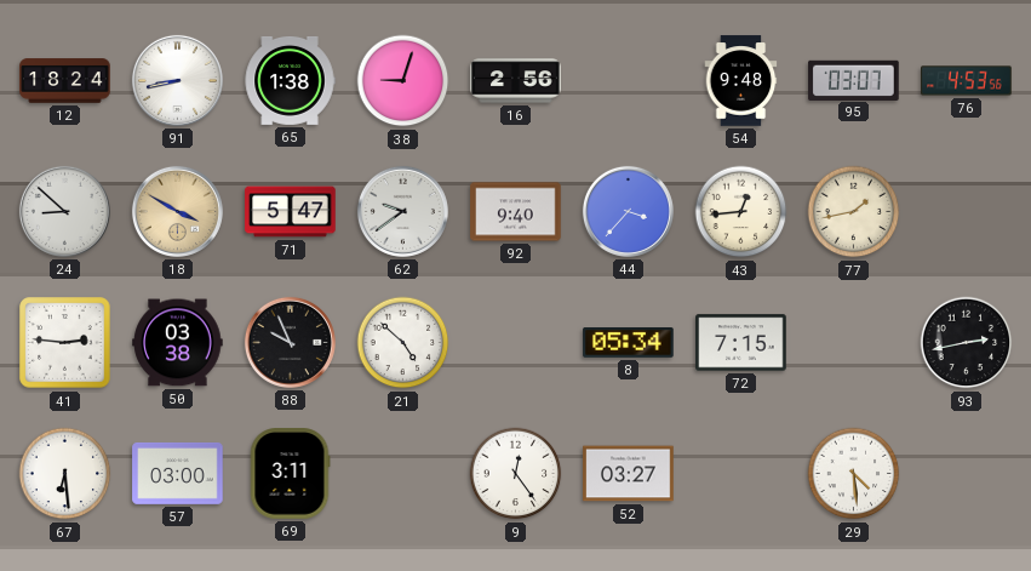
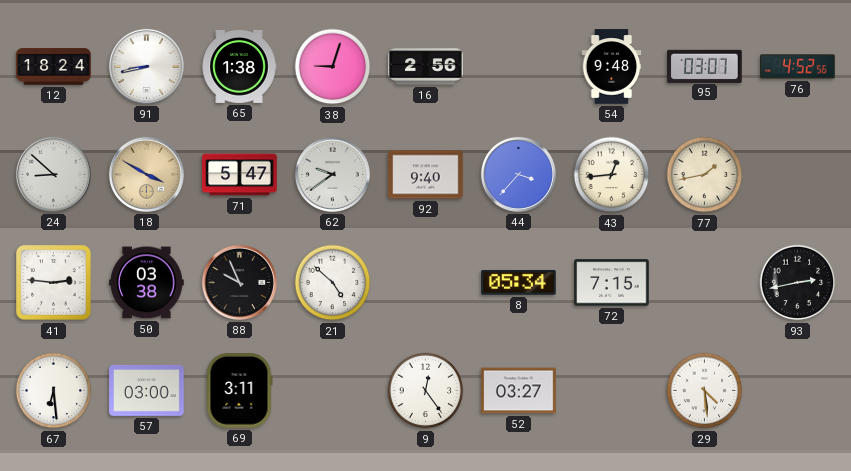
76: 4:53 -> 4:52 (798, 67)
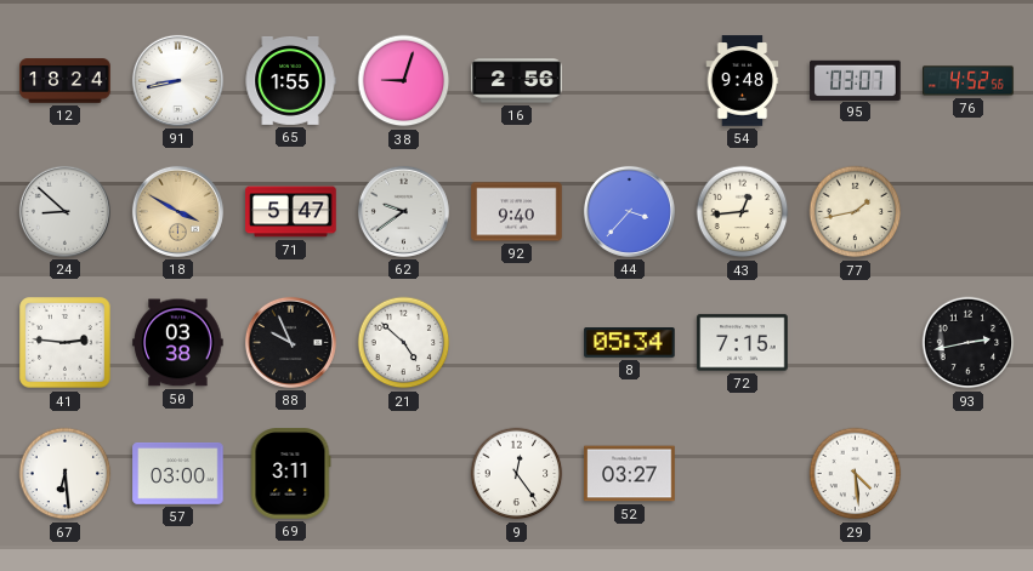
65: 1:38 -> 1:55 (290, 80)
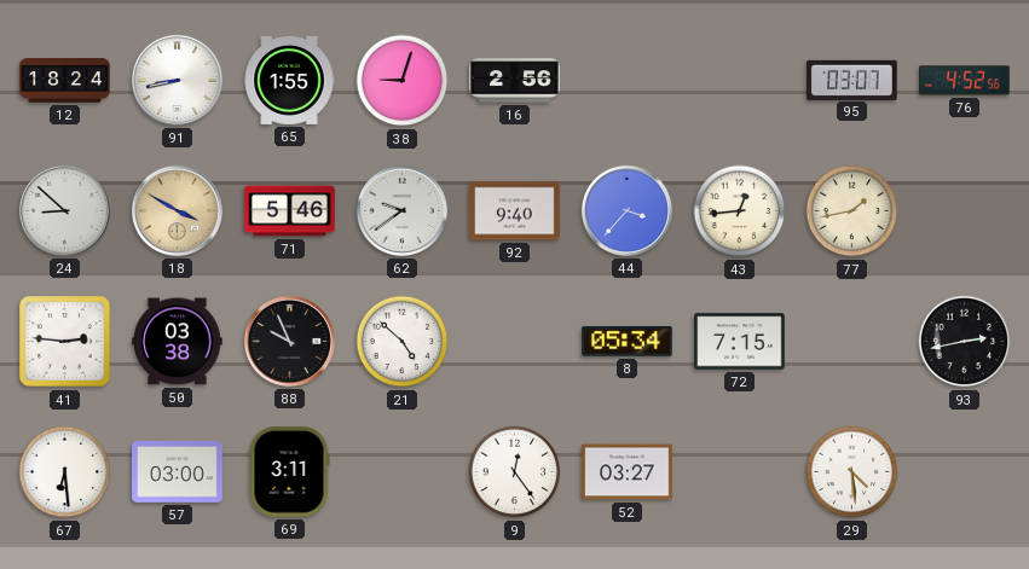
54: 9:48 -> none (743, 81)
71: 5:47 -> 5:46 (290, 211)
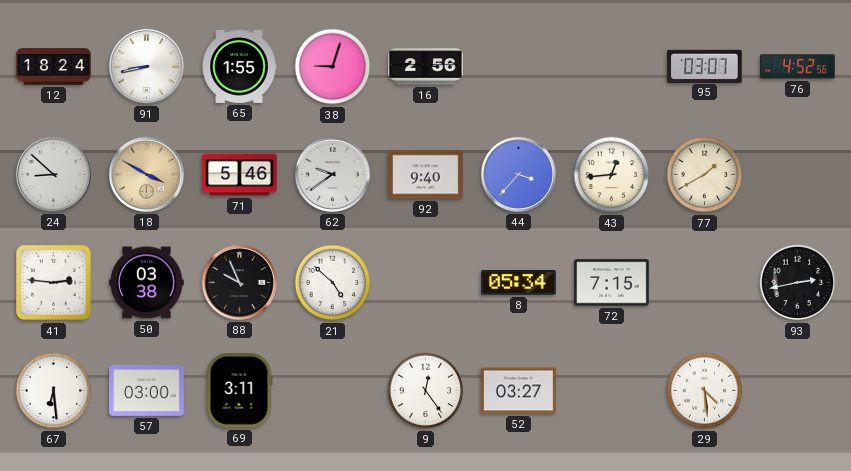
77: 1:43 -> 1:40 (705, 175)
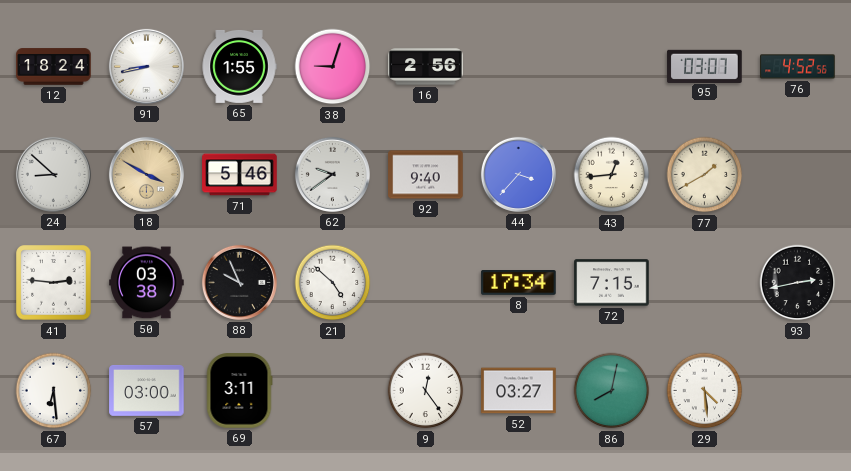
8: 05:34 -> 17:34 (519, 283)
86: none -> 8:02 (612, 391)
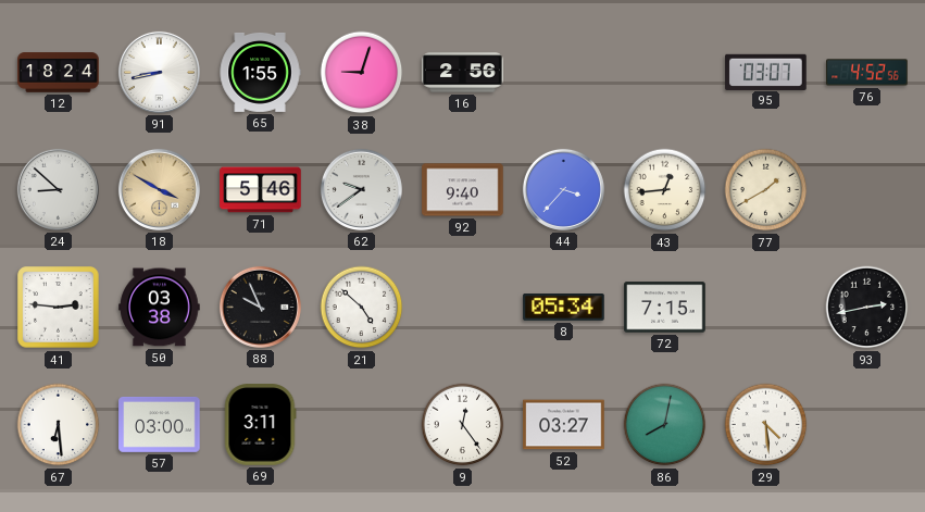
8: 17:34 -> 05:34 (564, 308)
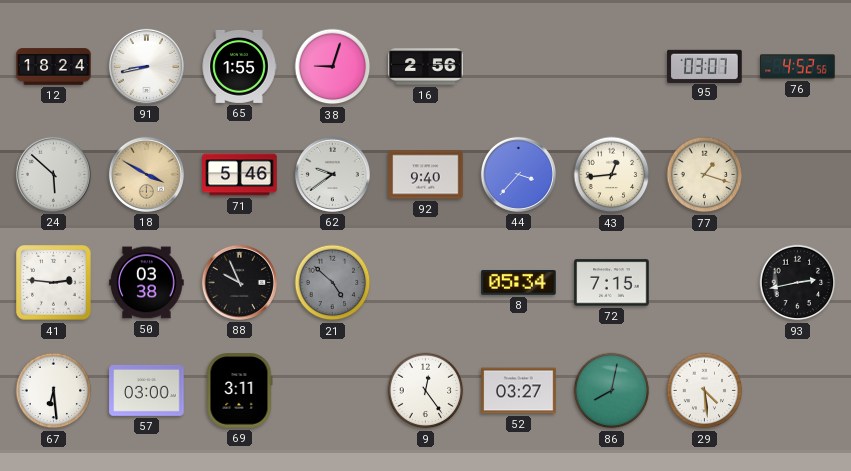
24: 8:52 -> 5:52 (53, 174)
77: 1:40 -> 1:18 (705, 175)
21 dial: white -> grey (333, 283)
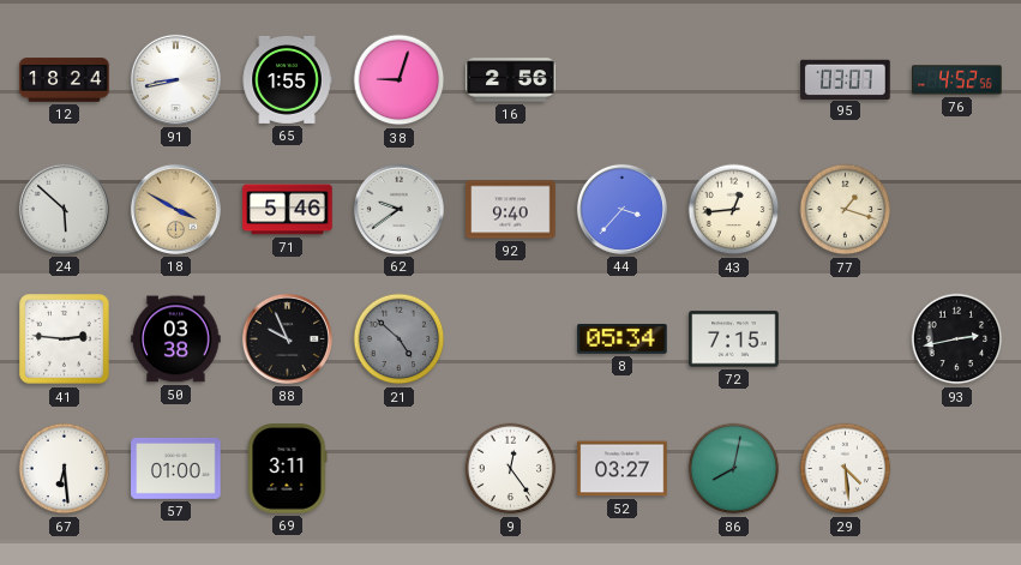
57: 03:00 -> 01:00 (176, 468)
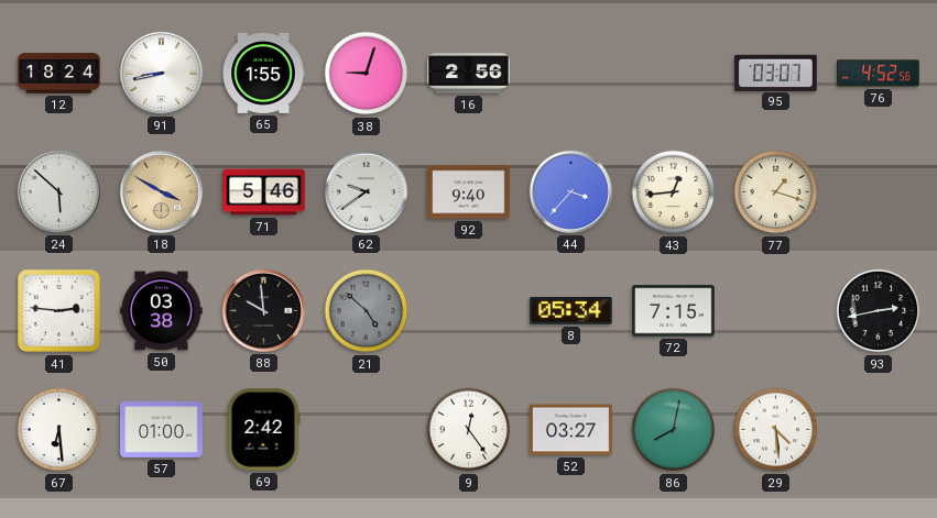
88: 9:56 -> 9:59 (263, 310)
69: 3:11 -> 2:42 (263, 430)
